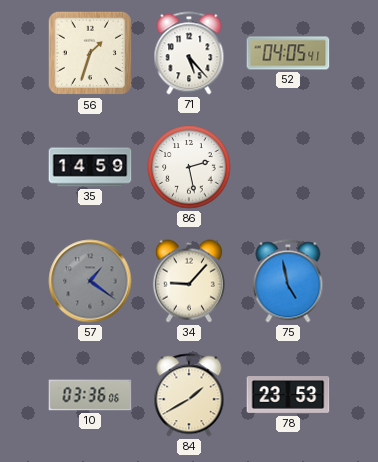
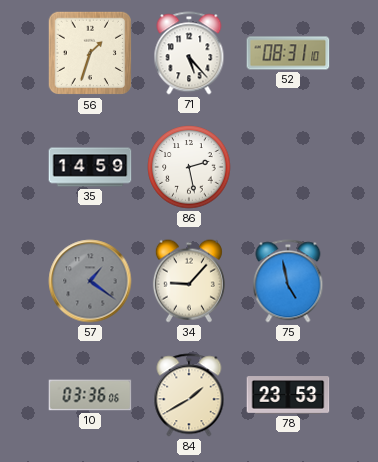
52: 04:05 -> 08:31 (288, 53)
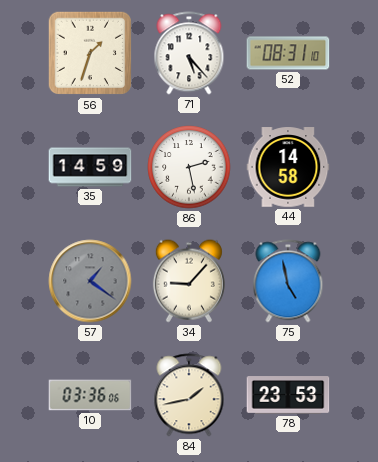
44: none -> 14:58 (288, 167)
84: 1:40 -> 1:43 (189, 395)
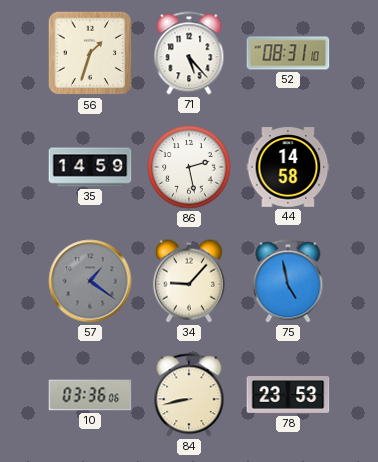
84: 1:43 -> 8:43 (189, 395)
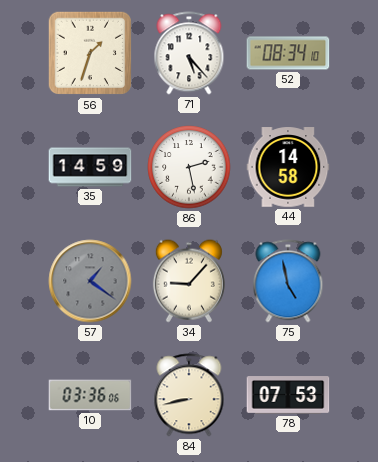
52: 08:31 -> 08:34 (288, 53)
78: 23:53 -> 07:53 (288, 395)
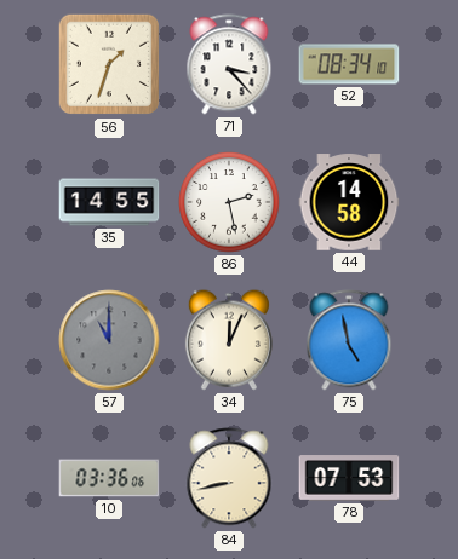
71: 5:23 -> 3:23 (229, 64)
35: 14:59 -> 14:55 (109, 202)
57: 1:21 -> 11:00 (109, 340)
34: 9:07 -> 12:04 (229, 340)
